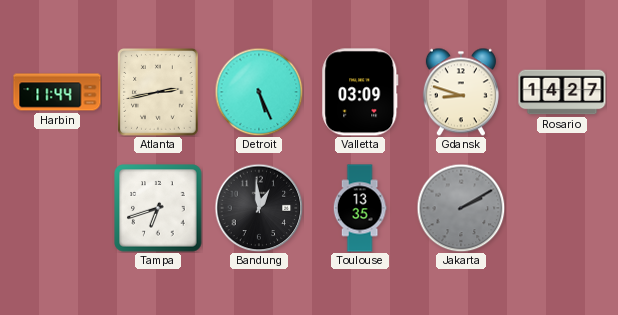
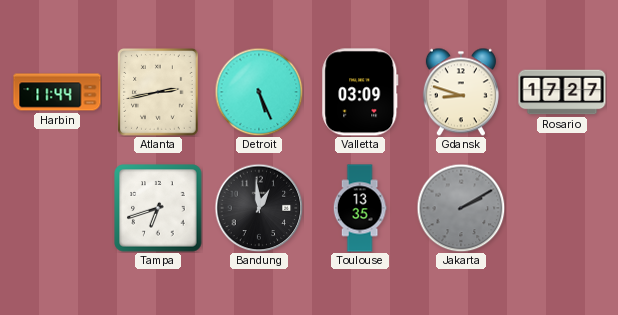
Rosario: 14:27 -> 17:27 (562, 92)
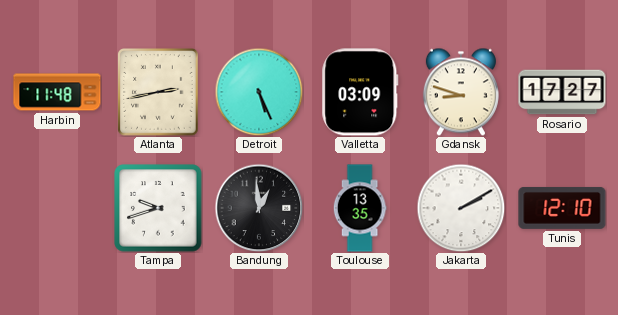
Harbin: 11:44 -> 11:48 (57, 92)
Tampa: 6:42 -> 9:42 (158, 208)
Jakarta dial: grey -> white (461, 208)
Tunis: none -> 12:10 (562, 208)
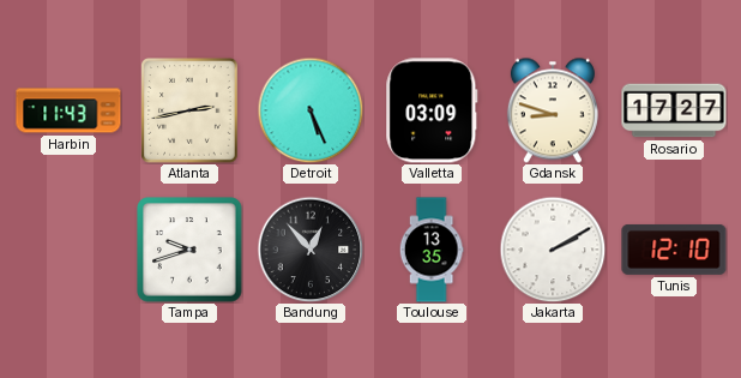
Harbin: 11:48 -> 11:43 (68, 110)
Bandung: 12:59 -> 12:53 (311, 250)
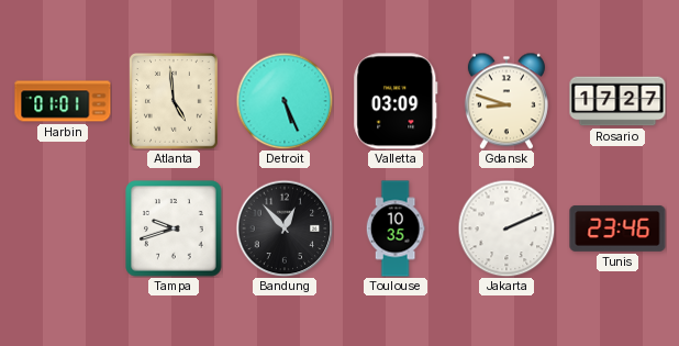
Harbin: 11:43 -> 01:01 (63, 101)
Atlanta: 2:43 -> 4:59 (175, 101)
Toulouse: 13:35 -> 10:35 (396, 228)
Jakarta: 2:10 -> 2:11 (507, 228)
Tunis: 12:10 -> 23:46 (617, 228)
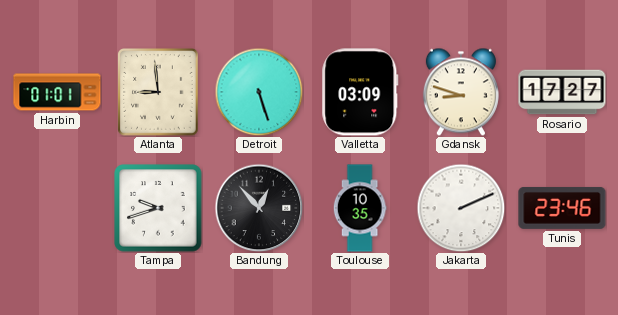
Atlanta: 4:59 -> 8:59 (159, 92)
Detroit: 5:26 -> 5:27 (259, 92)
